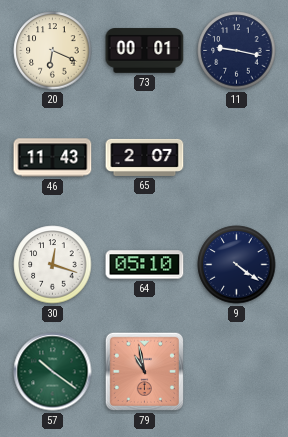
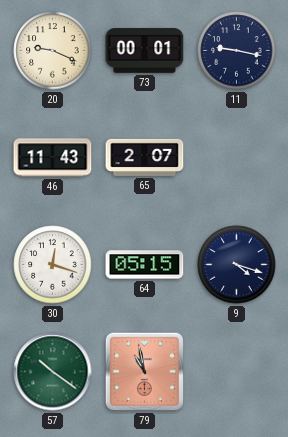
20: 6:19 -> 9:19 (53, 51)
64: 05:10 -> 05:15 (145, 265)
9: 4:21 -> 4:18 (237, 265)
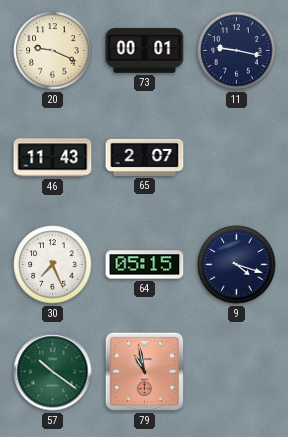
30: 12:18 -> 7:26 (53, 265)
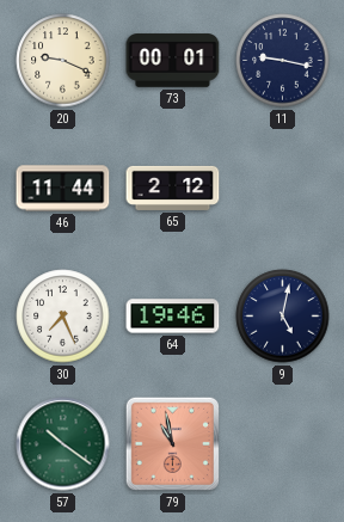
46: 11:43 -> 11:44 (63, 189)
65: 2:07 -> 2:12 (173, 188)
64: 05:15 -> 19:46 (173, 317)
9: 4:18 -> 5:02 (283, 317)
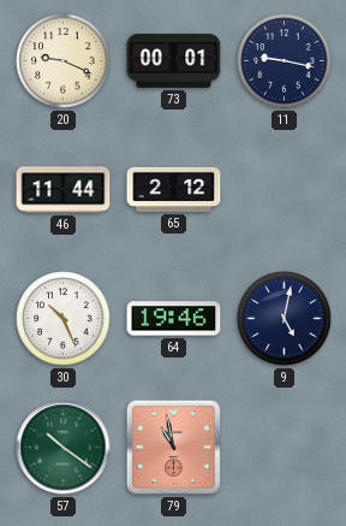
30: 7:26 -> 10:26 (64, 319)
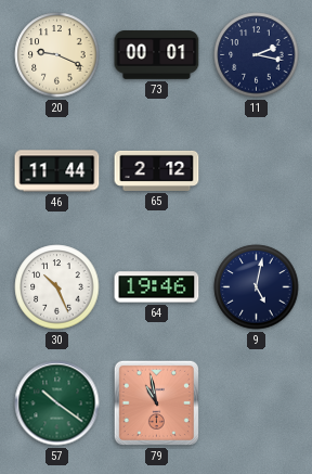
11: 9:17 -> 2:17 (257, 55)
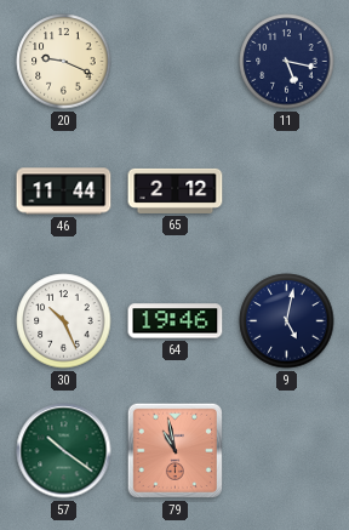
73: 00:01 -> none (157, 55)
11: 2:17 -> 5:17 (287, 62)
